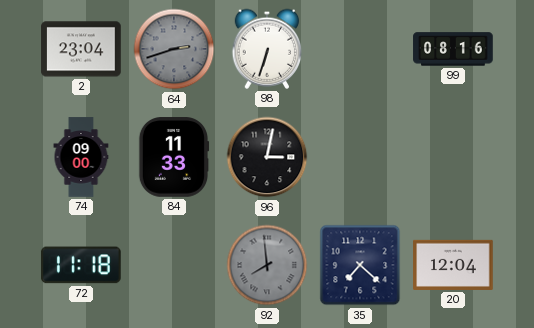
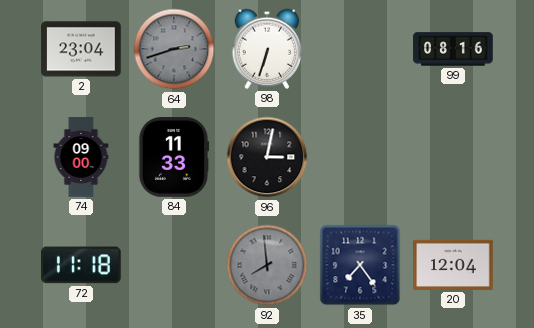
35: 7:22 -> 7:24 (360, 265)
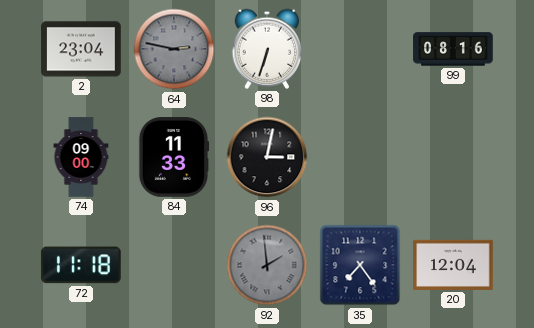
64: 2:42 -> 2:47 (174, 49)
92: 7:59 -> 1:59 (267, 265)
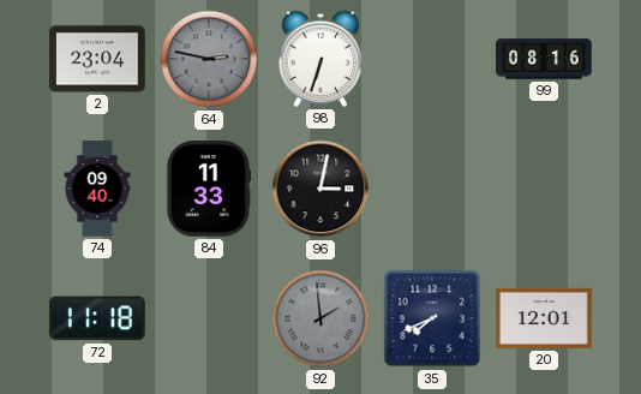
74: 09:00 -> 09:40 (97, 189)
35: 7:24 -> 7:41 (432, 318)
20: 12:04 -> 12:01 (544, 318)
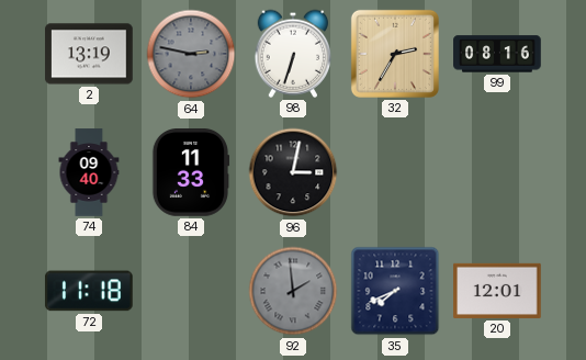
2: 23:04 -> 13:19 (89, 54)
32: none -> 2:35 (395, 54)
